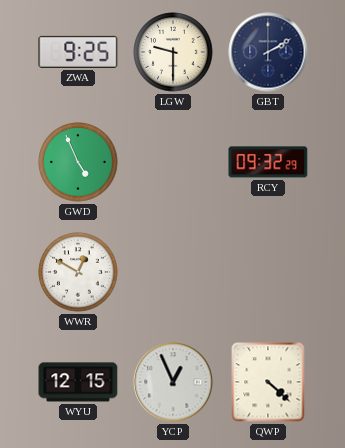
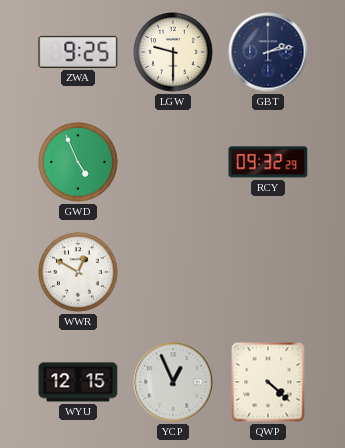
GBT: 2:10 -> 2:13 (268, 52)
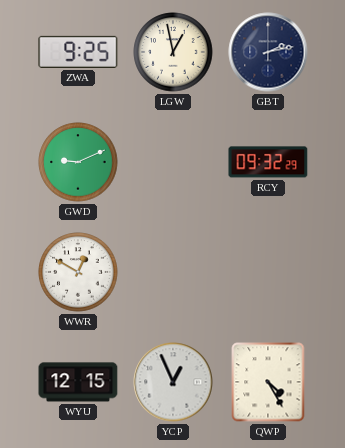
LGW: 9:30 -> 12:58 (173, 52)
GWD: 4:56 -> 9:11 (78, 162)
QWP: 4:22 -> 4:25 (268, 382)
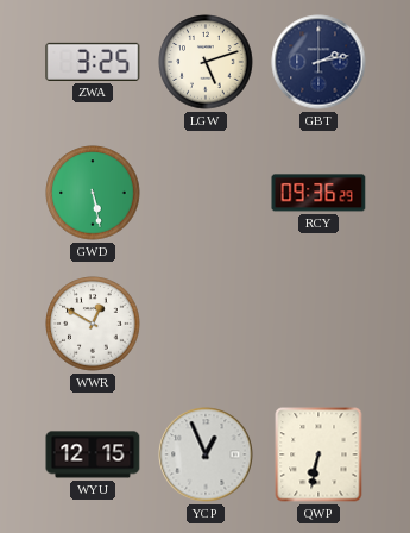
ZWA: 9:25 -> 3:25 (93, 62)
LGW: 12:58 -> 5:12 (206, 62)
GWD: 9:11 -> 5:28 (93, 193)
RCY: 09:32 -> 09:36 (318, 193)
QWP: 4:25 -> 6:32 (318, 454)
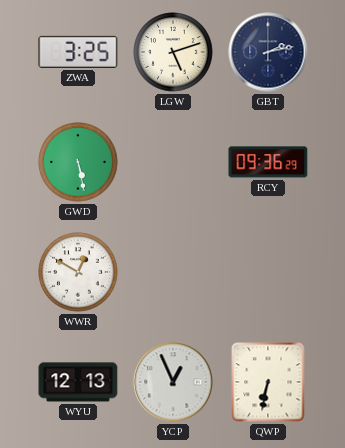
WYU: 12:15 -> 12:13 (78, 382)
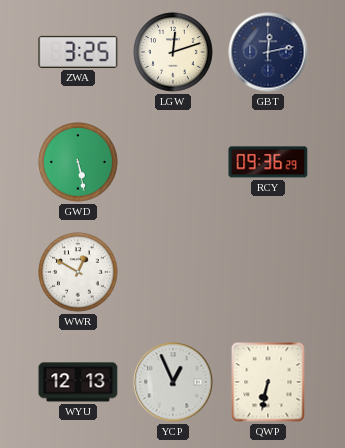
LGW: 5:12 -> 12:12 (173, 52)
GBT: 2:13 -> 12:13 (268, 52)
